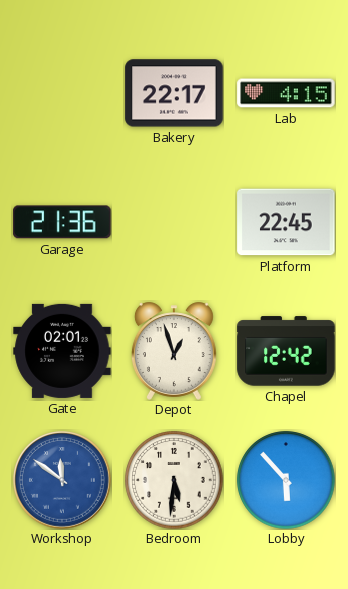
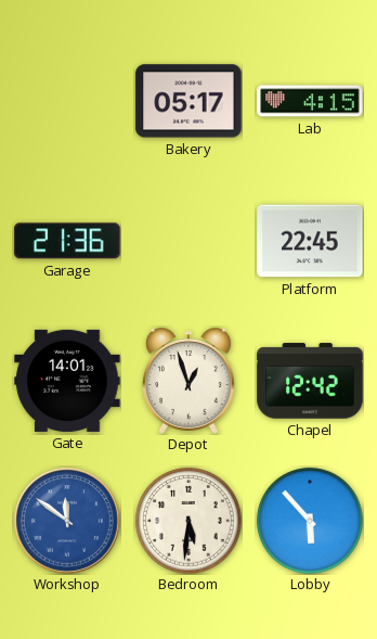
Bakery: 22:17 -> 05:17 (188, 101)
Gate: 02:01 -> 14:01 (67, 381)
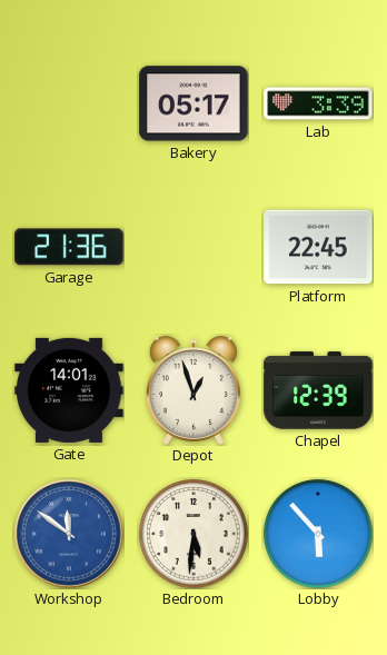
Lab: 4:15 -> 3:39 (318, 103)
Chapel: 12:42 -> 12:39 (318, 390)
